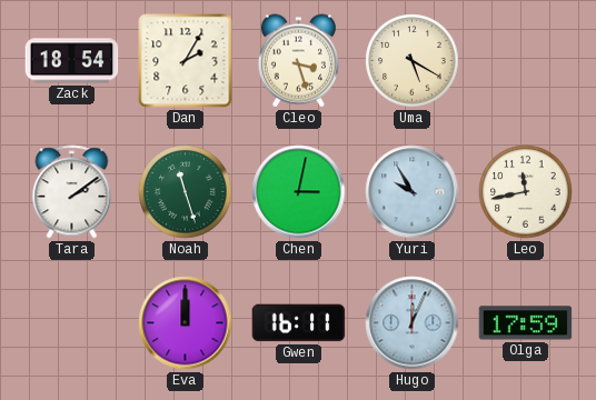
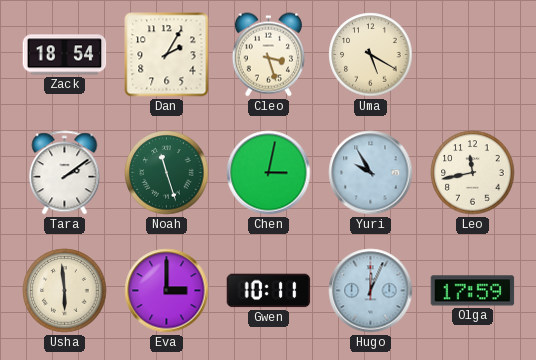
Usha: none -> 5:59 (65, 291)
Eva: 12:00 -> 3:00 (167, 291)
Gwen: 16:11 -> 10:11 (269, 291)
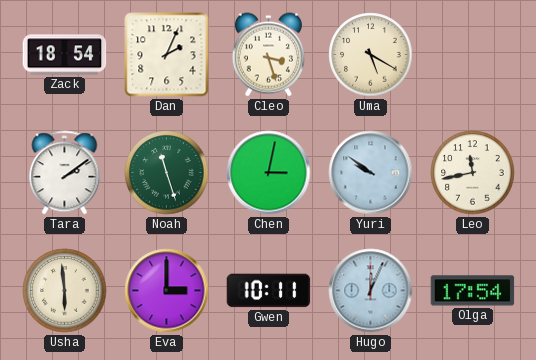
Dan: 2:05 -> 2:04 (167, 55)
Yuri: 9:55 -> 9:51 (371, 173)
Olga: 17:59 -> 17:54 (473, 291)
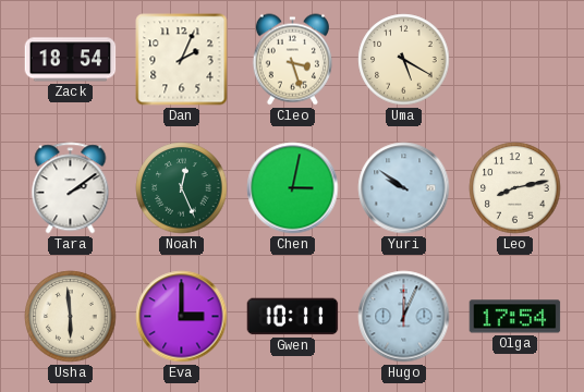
Noah: 11:27 -> 12:26 (182, 188)
Leo: 11:43 -> 8:13 (515, 188)
